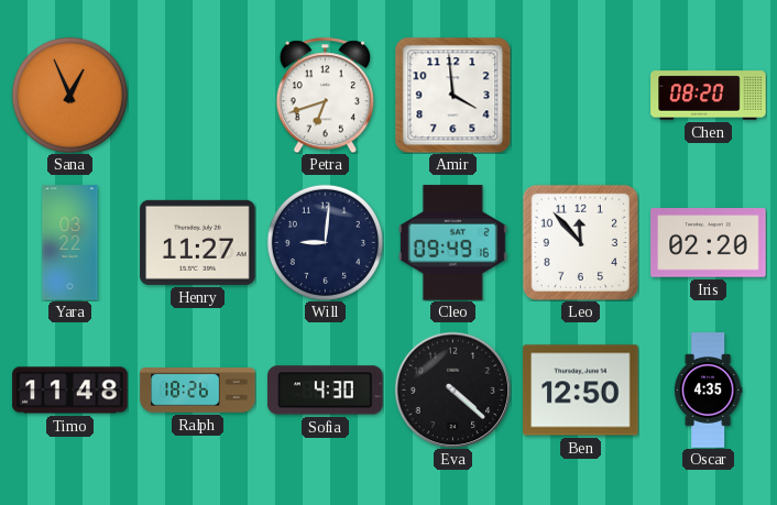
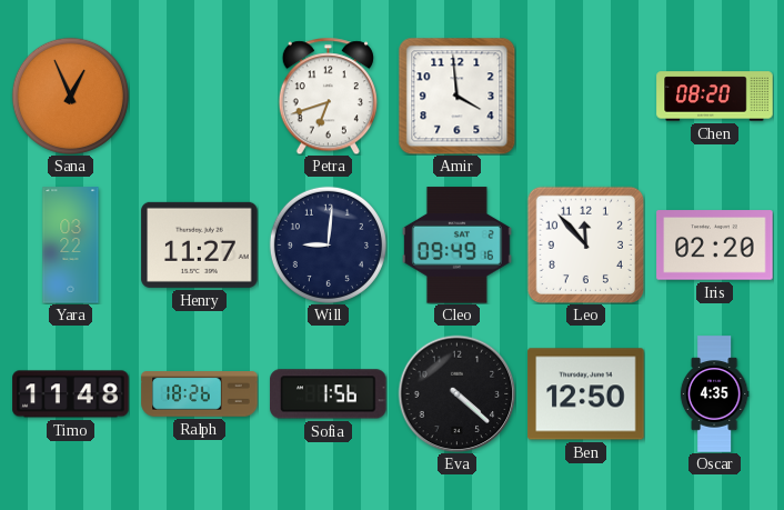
Sofia: 4:30 -> 1:56 (329, 394)
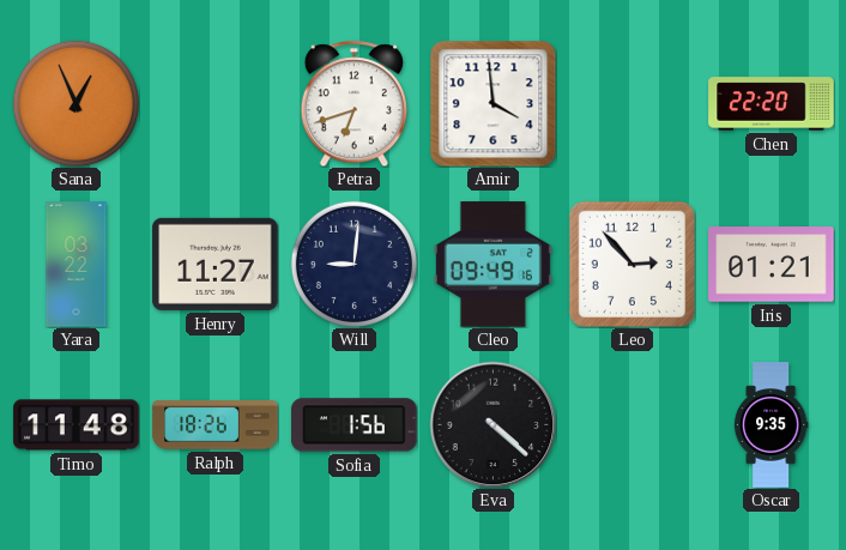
Chen: 08:20 -> 22:20 (772, 104)
Leo: 11:53 -> 2:53 (632, 264)
Iris: 02:20 -> 01:21 (772, 265)
Ben: 12:50 -> none (586, 394)
Oscar: 4:35 -> 9:35 (771, 425)
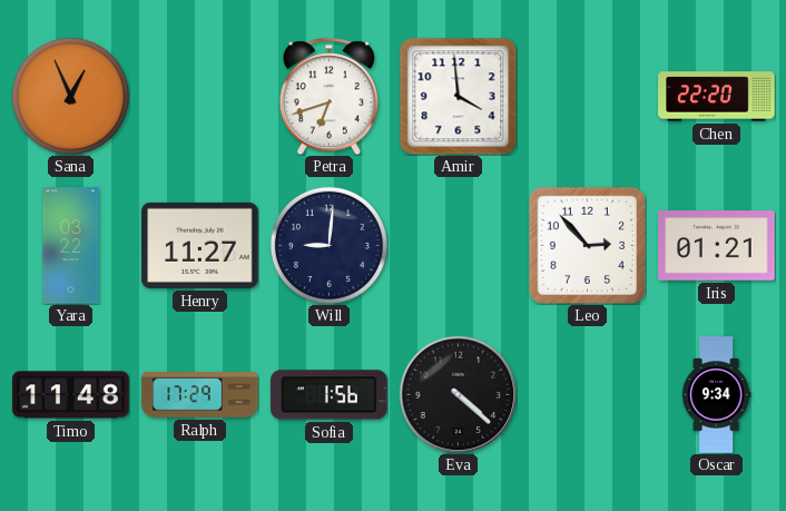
Cleo: 09:49 -> none (493, 265)
Ralph: 18:26 -> 17:29 (200, 395)
Oscar: 9:35 -> 9:34 (716, 395)
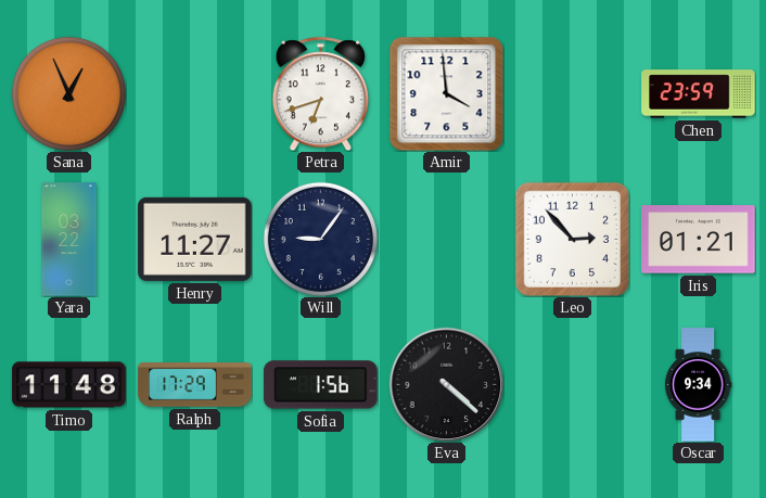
Chen: 22:20 -> 23:59 (699, 94)
Will: 9:01 -> 9:06 (320, 239)
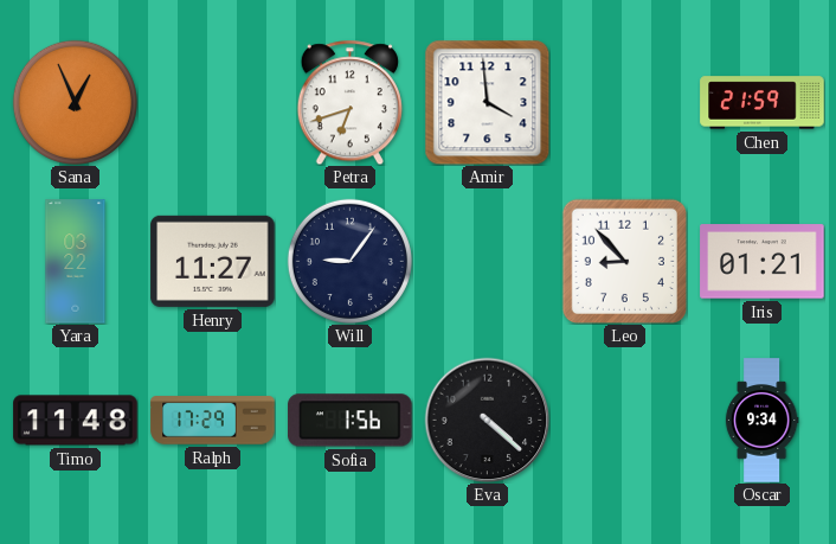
Chen: 23:59 -> 21:59 (763, 103)
Leo: 2:53 -> 8:53 (624, 261)
